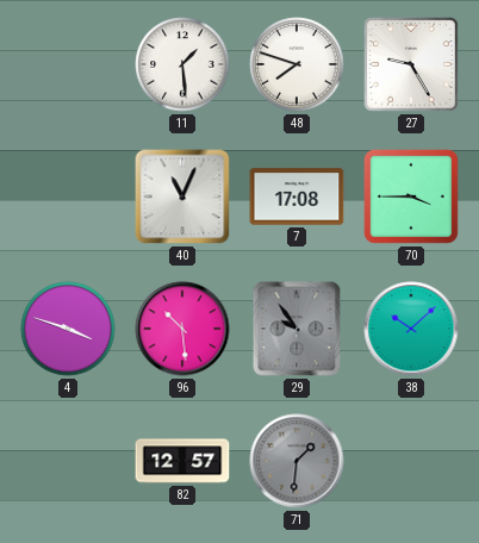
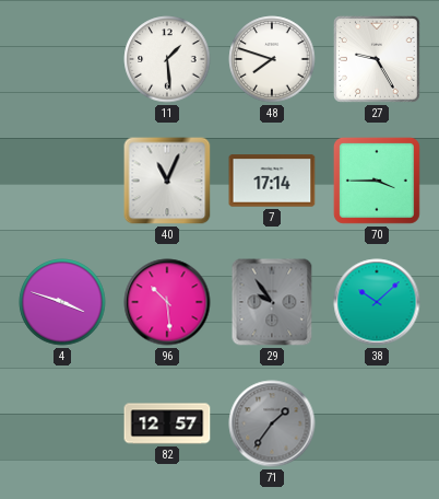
7: 17:08 -> 17:14 (272, 181)
71: 1:31 -> 1:36 (272, 423)
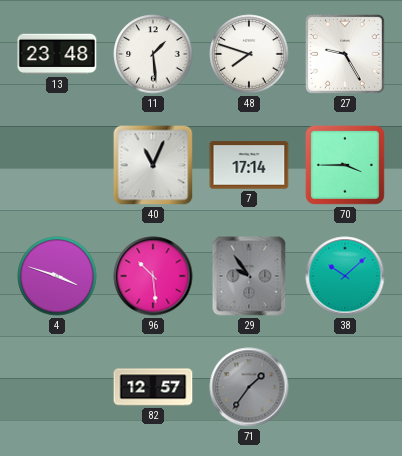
13: none -> 23:48 (57, 54)
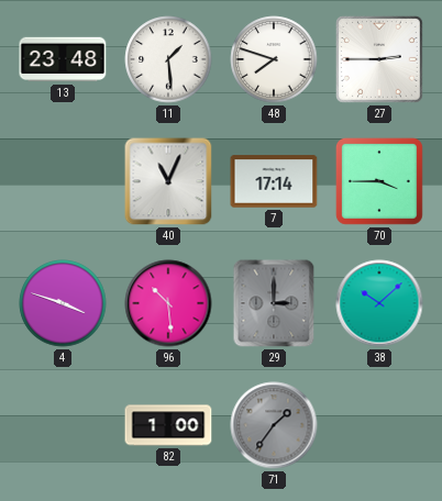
27: 9:25 -> 2:45 (380, 60)
29: 9:54 -> 3:00 (274, 303)
82: 12:57 -> 1:00 (168, 425)
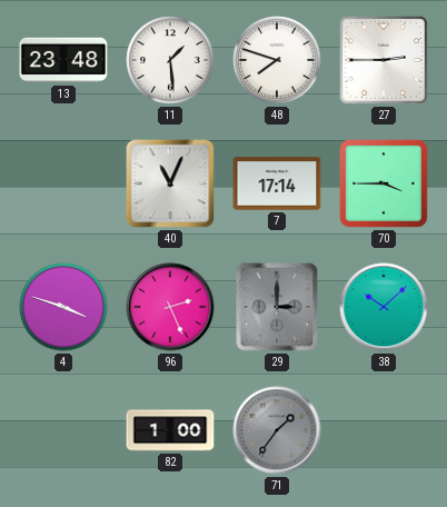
96: 10:29 -> 2:26 (170, 307)
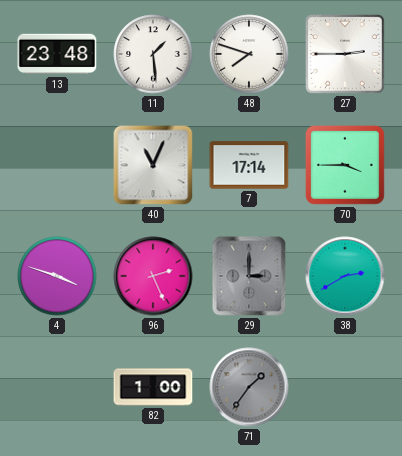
38: 10:08 -> 2:40 (345, 276)
